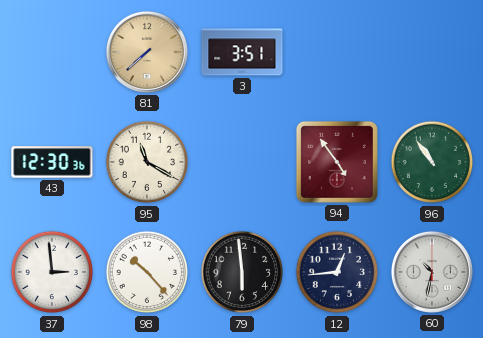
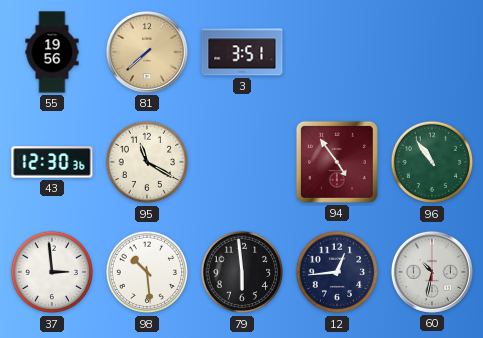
55: none -> 19:56 (52, 52)
98: 10:23 -> 10:29 (147, 272)
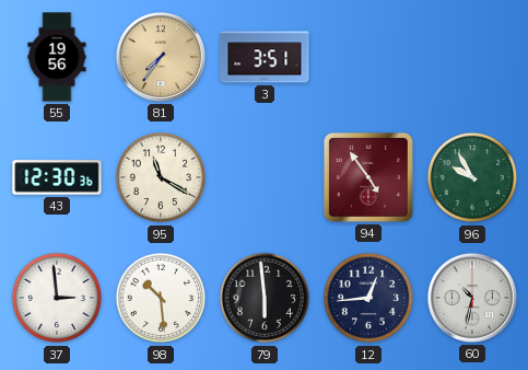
81: 7:38 -> 7:36 (161, 57)
96: 10:54 -> 9:55 (472, 177)
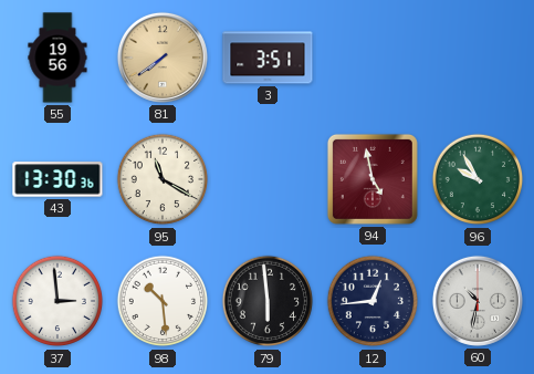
81: 7:36 -> 7:39 (163, 58)
43: 12:30 -> 13:30 (57, 179)
94: 4:54 -> 4:58 (373, 179)
